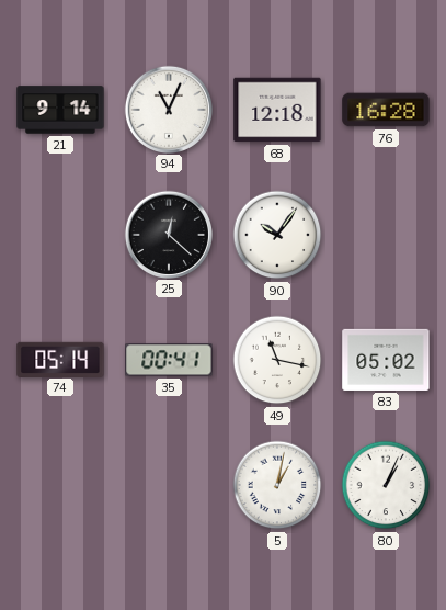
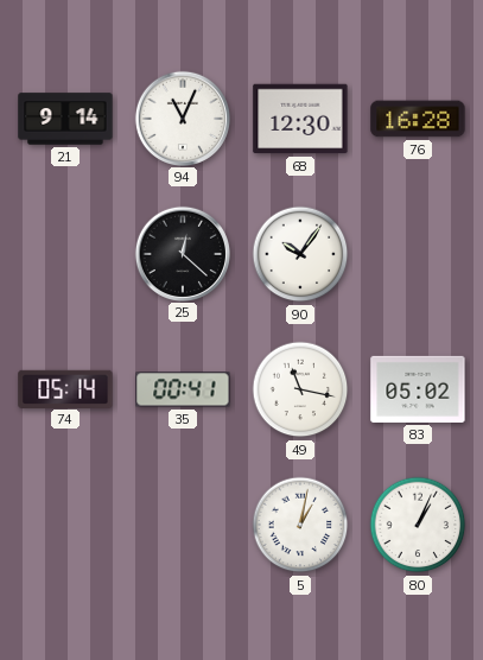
68: 12:18 -> 12:30 (300, 119)
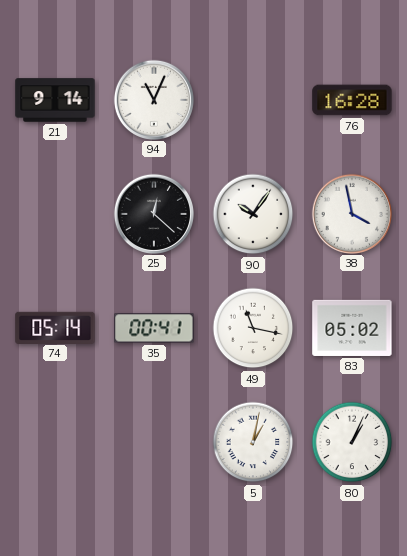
68: 12:30 -> none (300, 119)
38: none -> 3:58 (351, 213)
